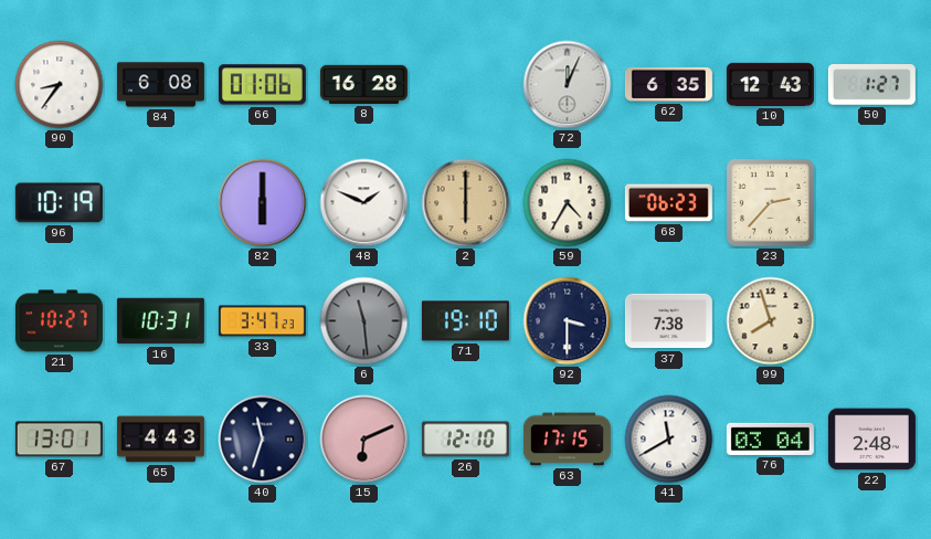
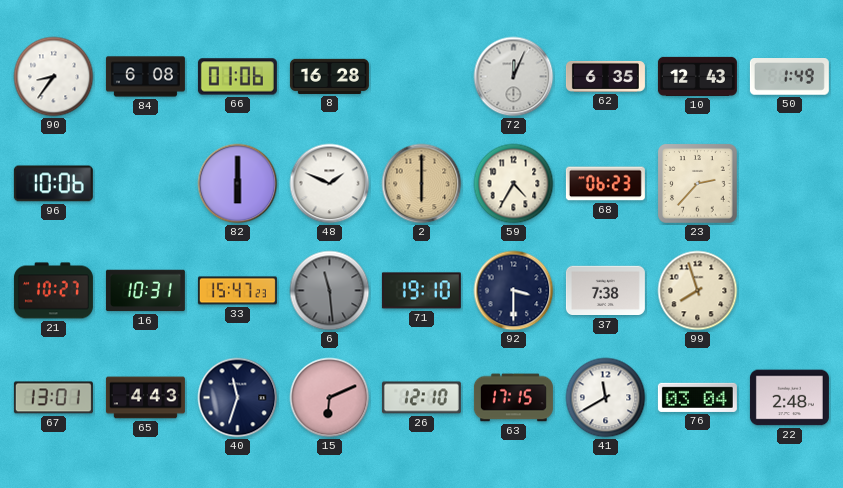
50: 1:27 -> 1:49 (789, 77)
96: 10:19 -> 10:06 (53, 184)
33: 3:47 -> 15:47 (237, 291)
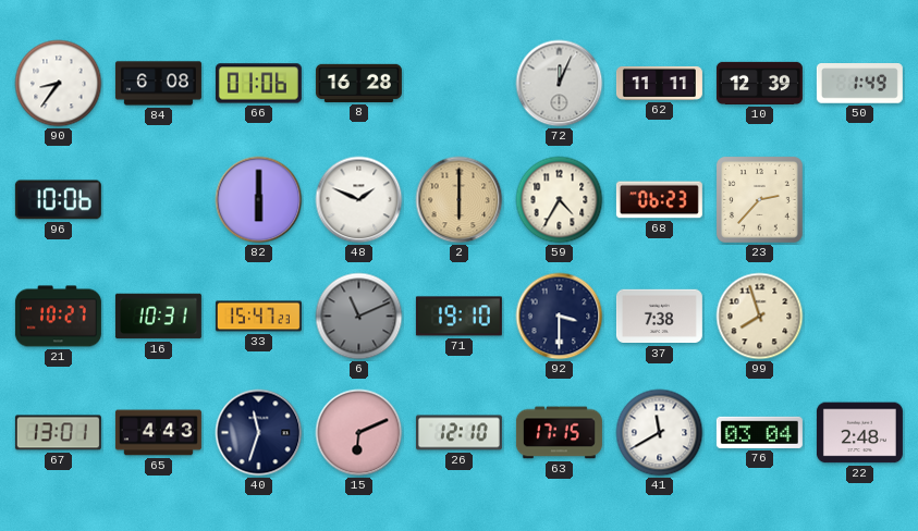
62: 6:35 -> 11:11 (659, 83)
10: 12:43 -> 12:39 (759, 83)
6: 11:29 -> 11:11 (359, 317)
